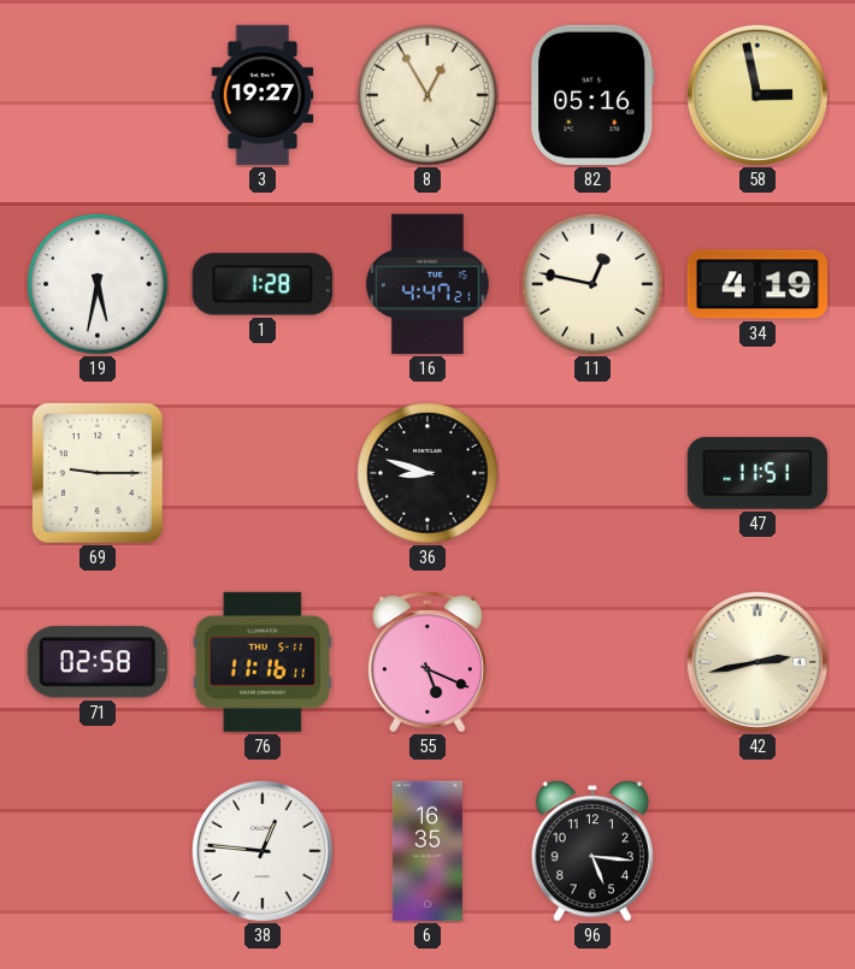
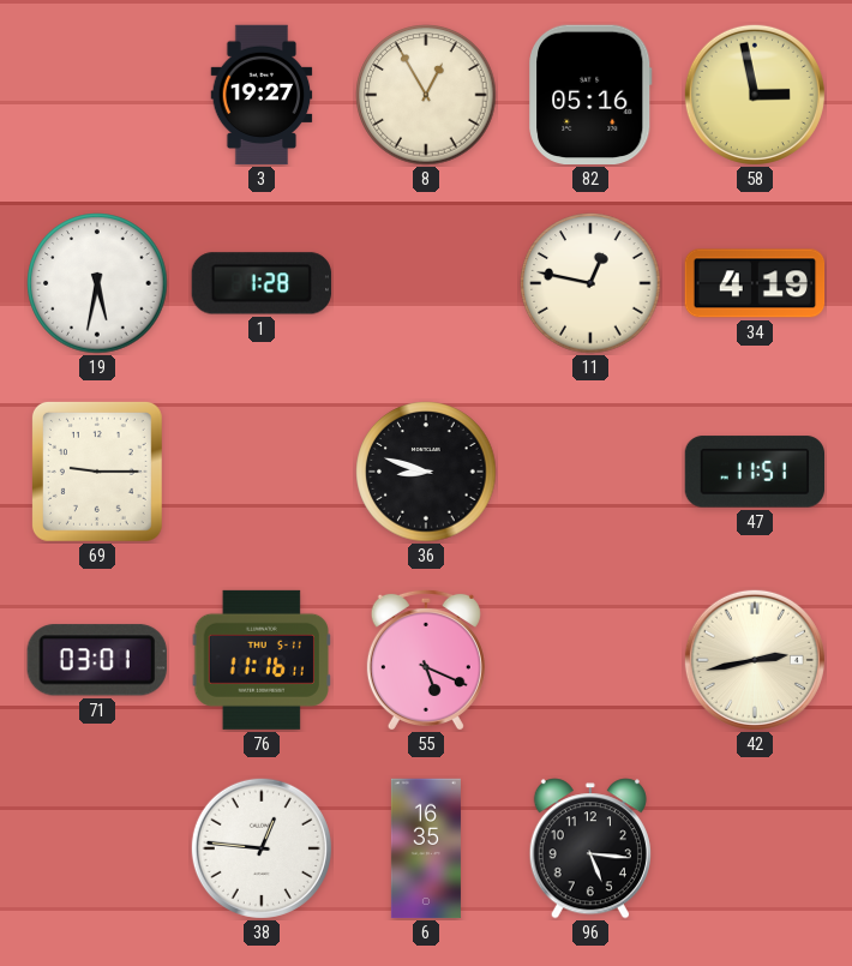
16: 4:47 -> none (429, 284)
71: 02:58 -> 03:01 (97, 660)
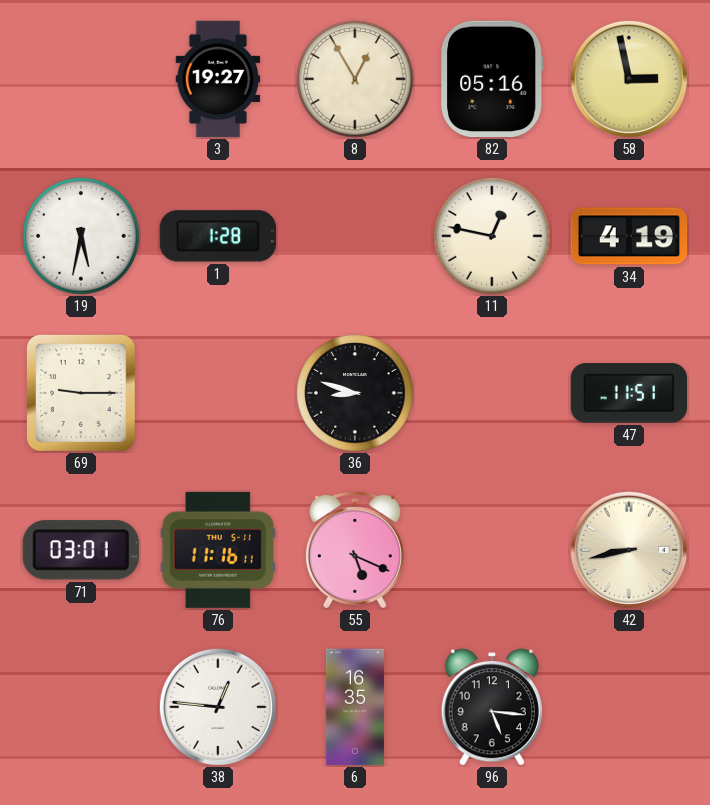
42: 2:43 -> 8:43 (629, 550)
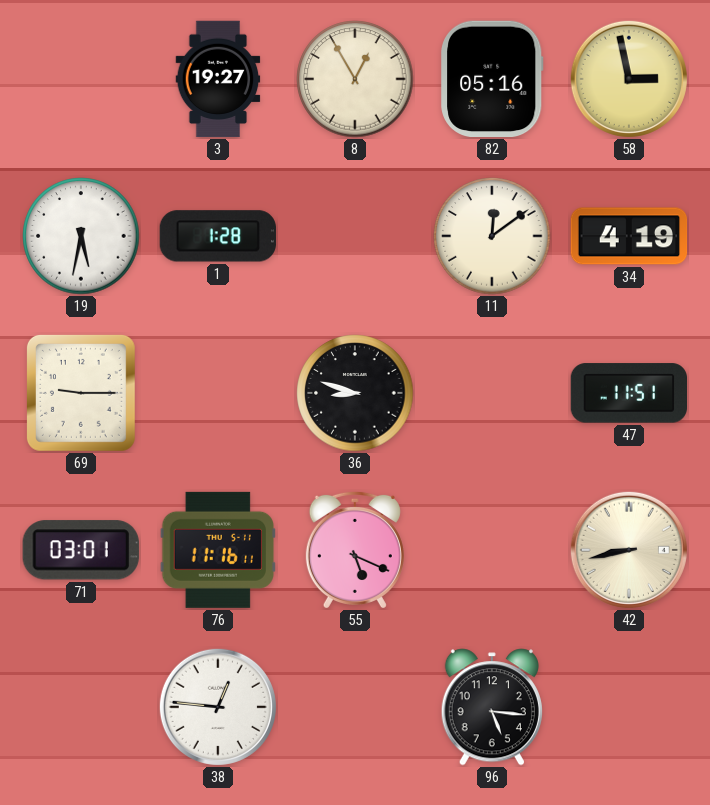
11: 12:47 -> 12:09 (492, 236)
6: 16:35 -> none (355, 707)
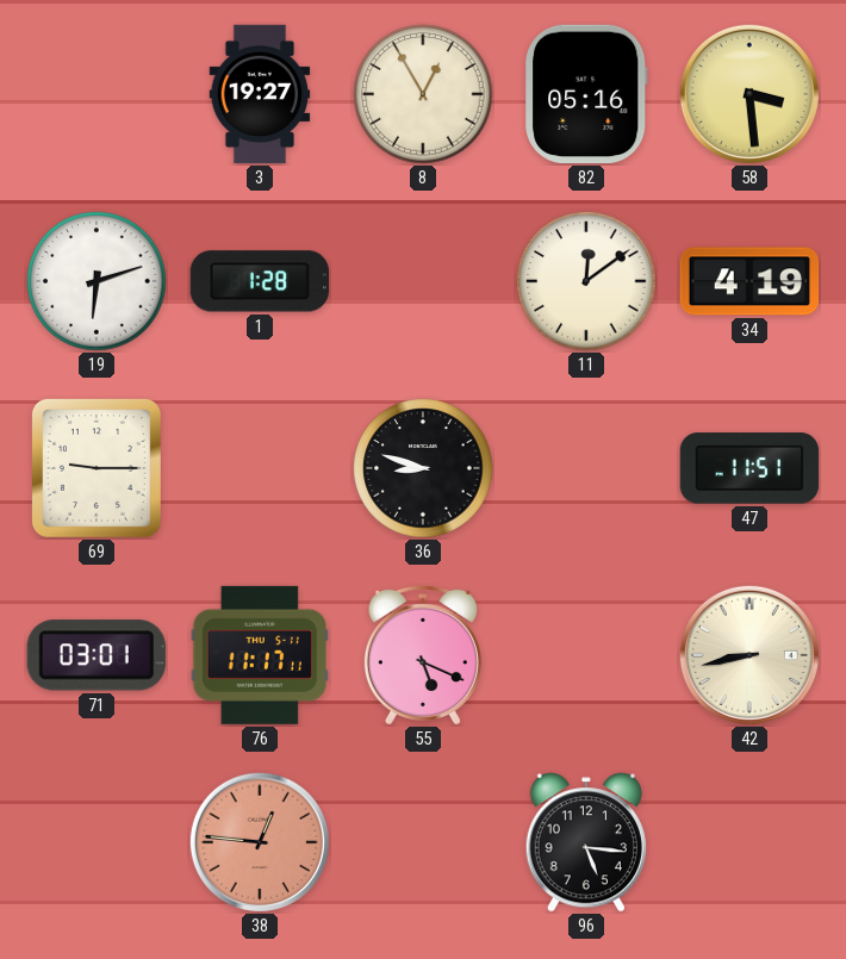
58: 2:58 -> 3:29 (749, 94)
19: 5:32 -> 6:12 (97, 281)
76: 11:16 -> 11:17 (259, 655)
38 dial: white -> salmon (260, 842)
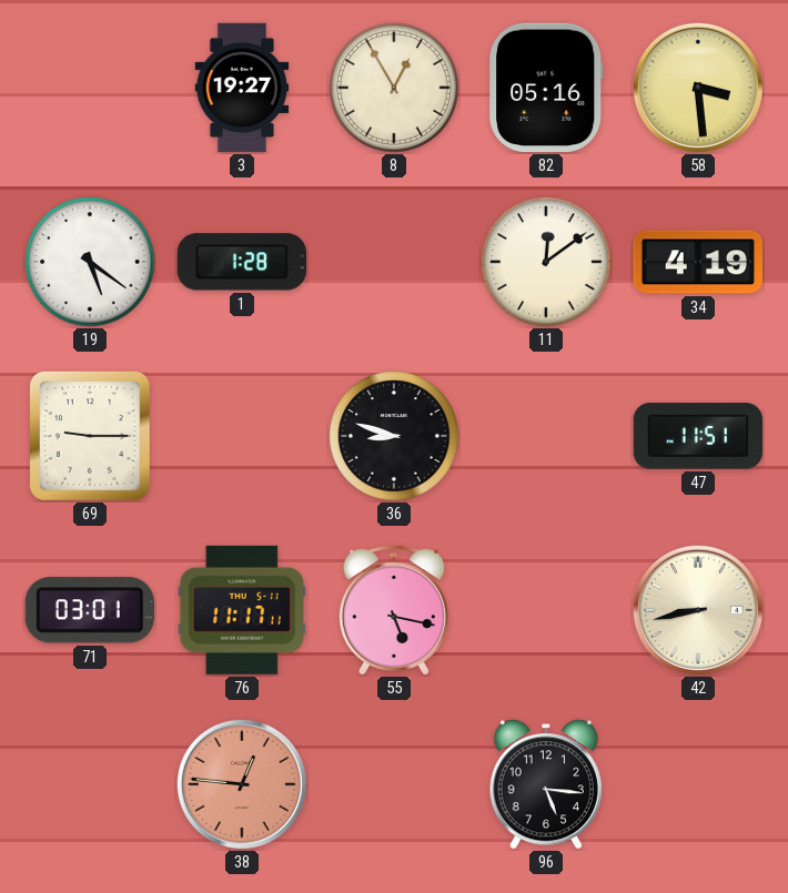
19: 6:12 -> 5:21 (90, 262)
55: 5:19 -> 5:17 (394, 610)
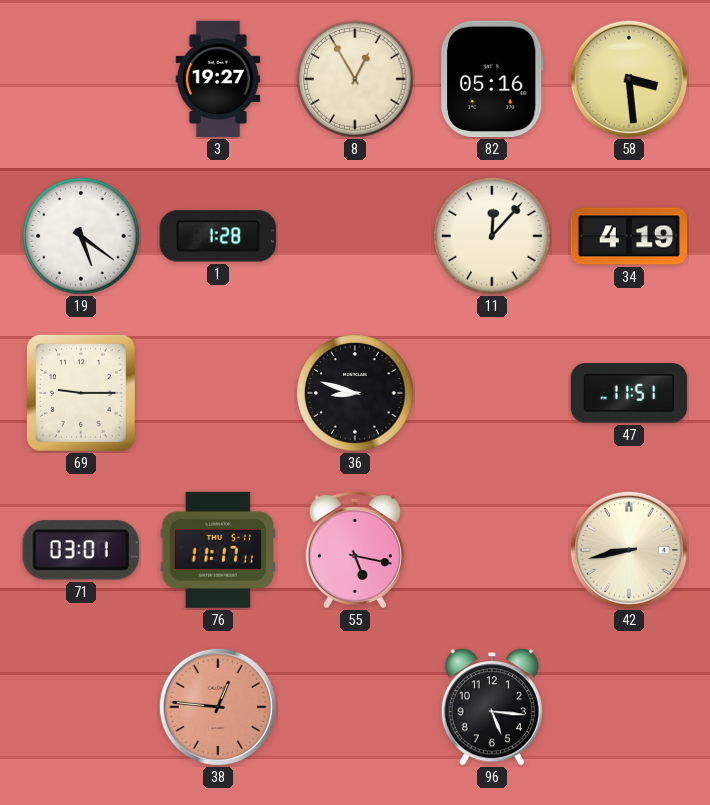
11: 12:09 -> 12:07 (492, 236)
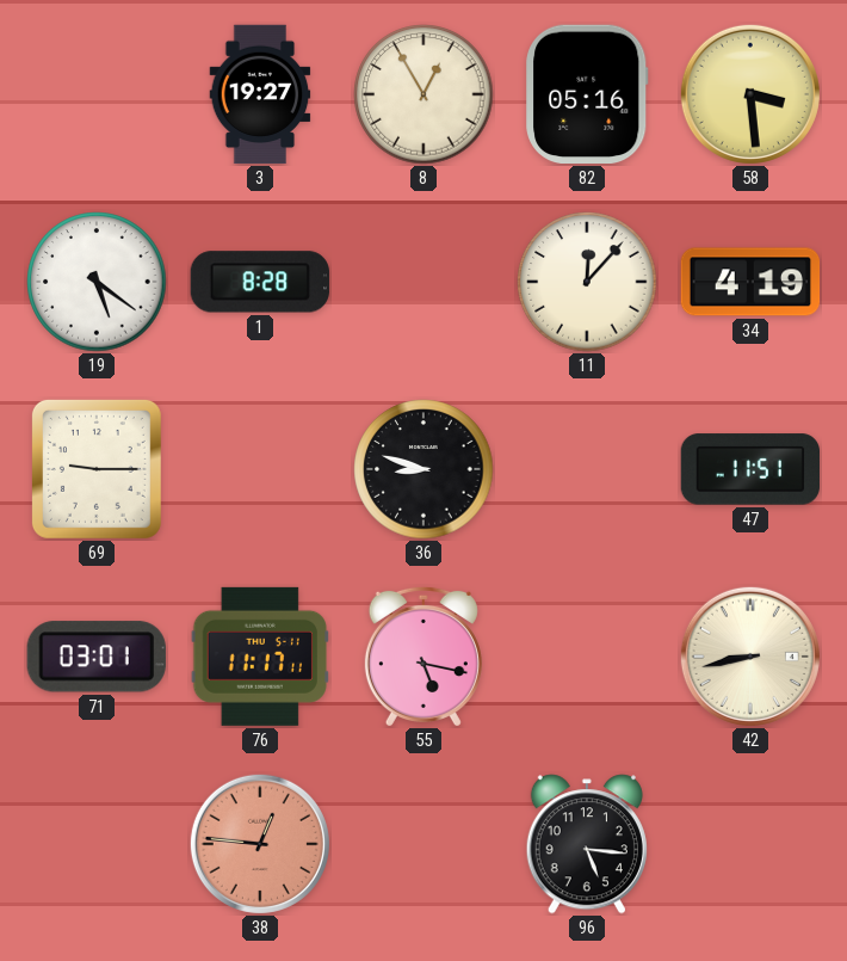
1: 1:28 -> 8:28 (259, 282)
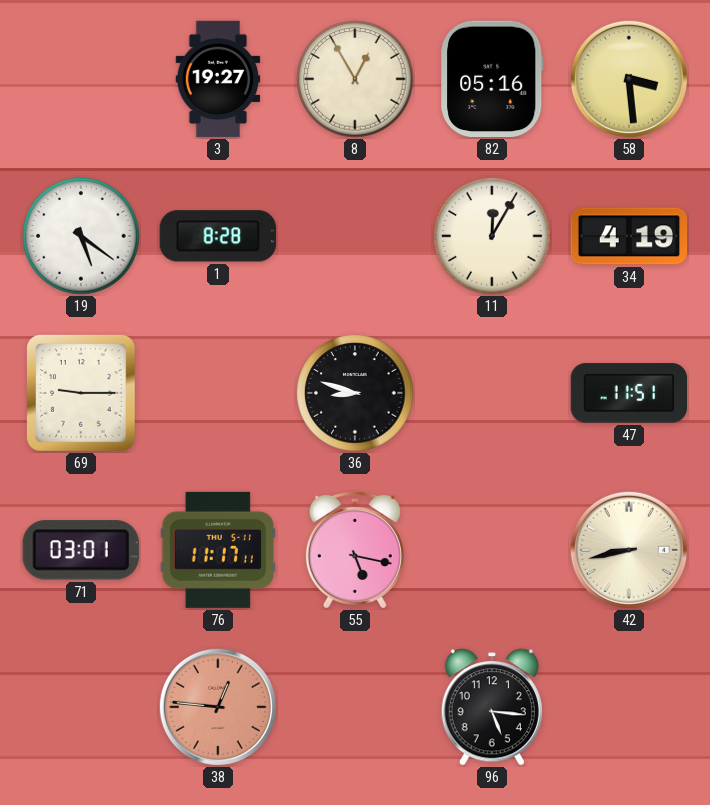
11: 12:07 -> 12:05 (492, 236)
